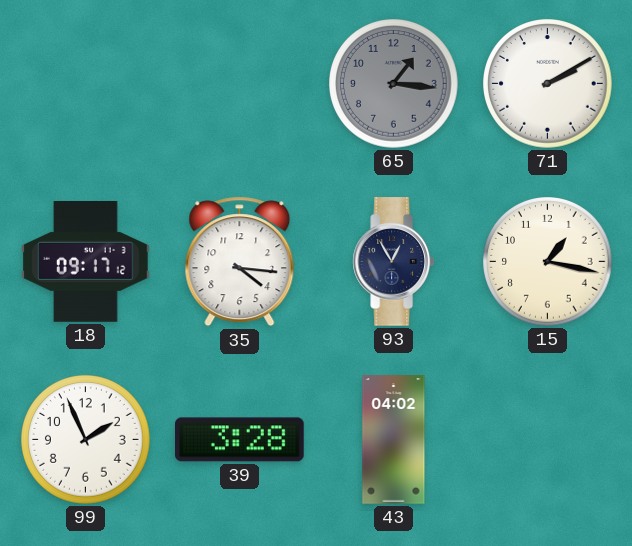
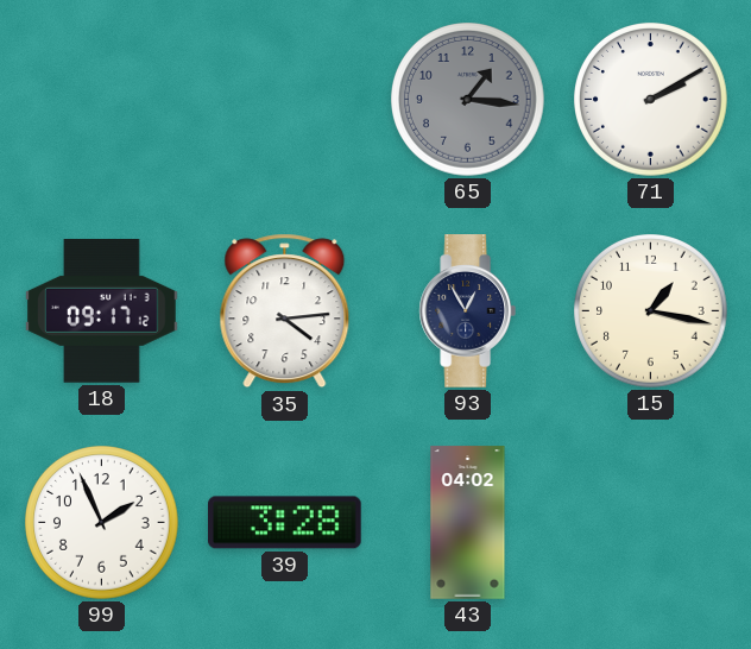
35: 4:16 -> 4:14 (285, 311)
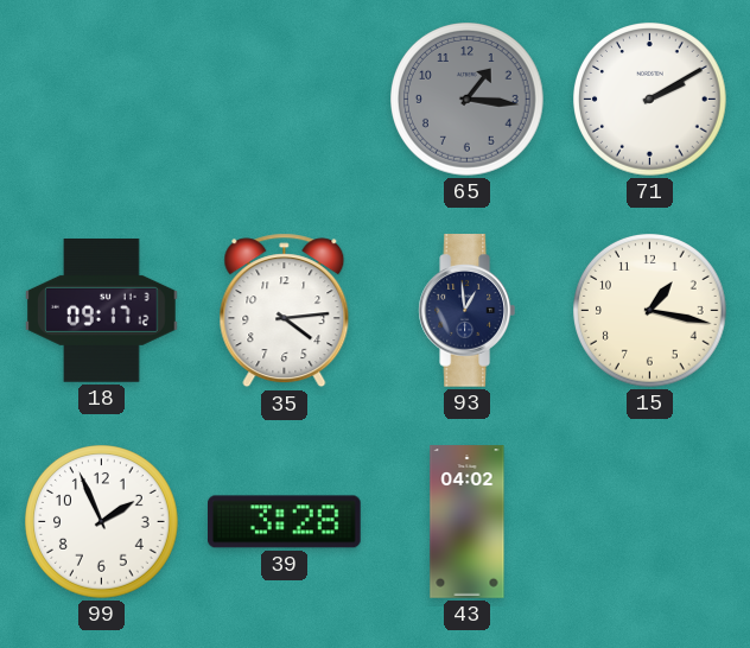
93: 12:55 -> 12:59 (466, 311)
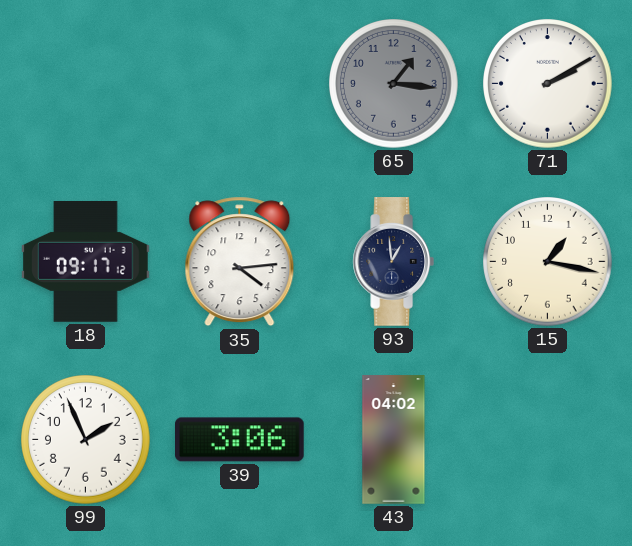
39: 3:28 -> 3:06 (240, 440)
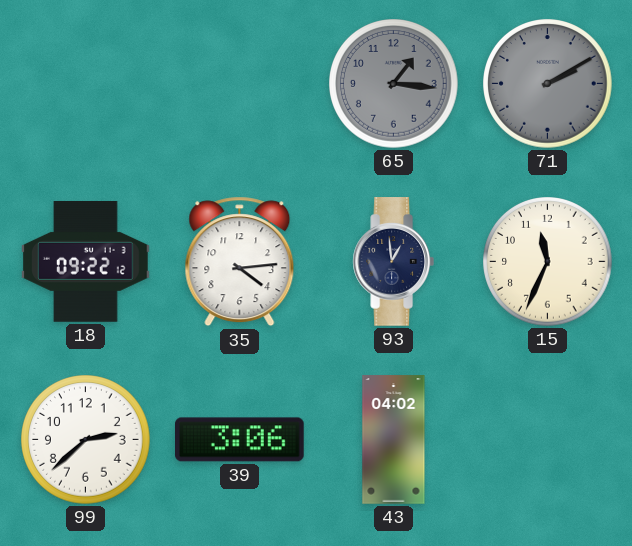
71 dial: white -> grey (548, 84)
18: 09:17 -> 09:22 (86, 262)
15: 1:17 -> 11:34 (548, 262)
99: 1:56 -> 2:38 (86, 440)
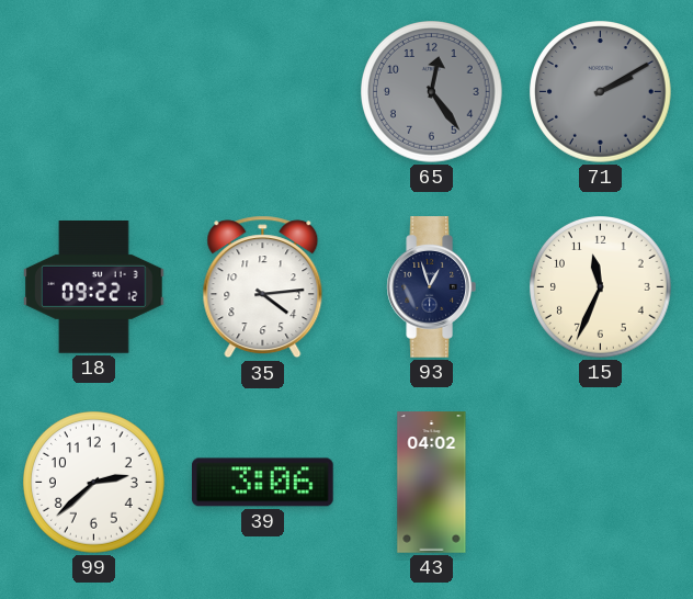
65: 1:16 -> 12:24 (432, 92)
93: 12:59 -> 12:57 (431, 287)
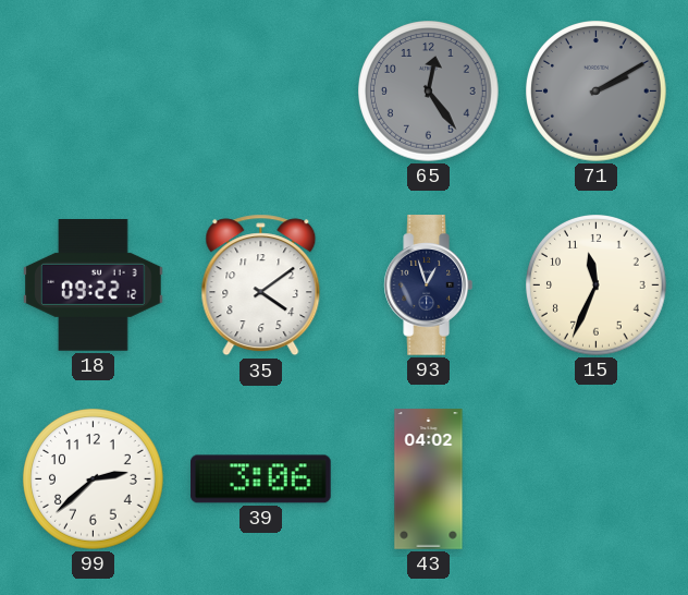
35: 4:14 -> 4:09 (261, 286)
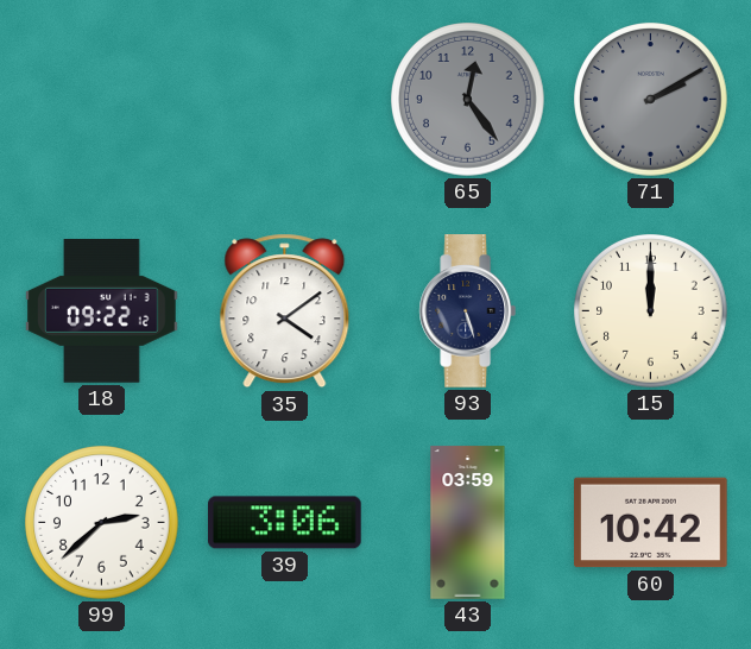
93: 12:57 -> 5:27 (467, 311)
15: 11:34 -> 12:00 (651, 311)
43: 04:02 -> 03:59 (468, 523)
60: none -> 10:42 (651, 523)
